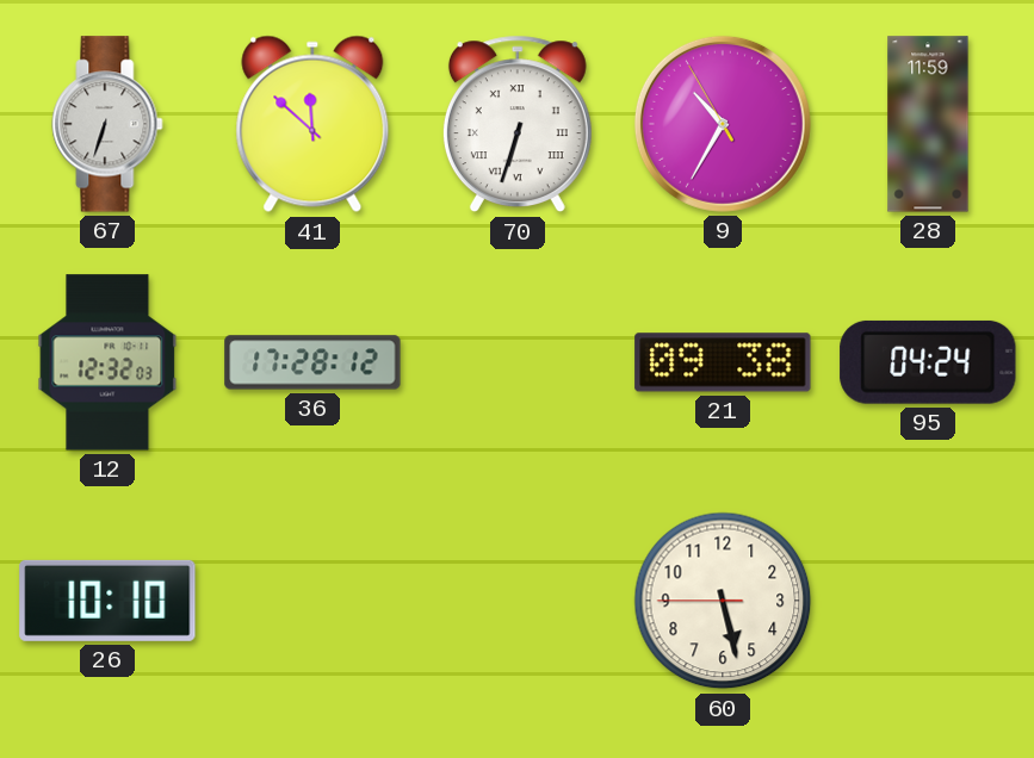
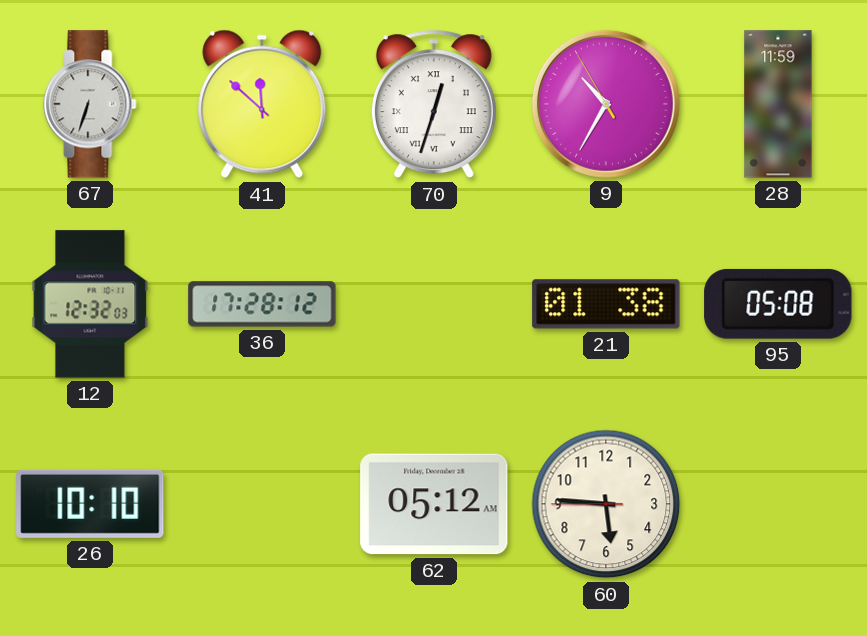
70: 6:33 -> 12:33 (434, 104)
21: 09:38 -> 01:38 (606, 304)
95: 04:24 -> 05:08 (778, 304)
62: none -> 05:12 (434, 504)
60: 5:27 -> 5:45 (606, 504)
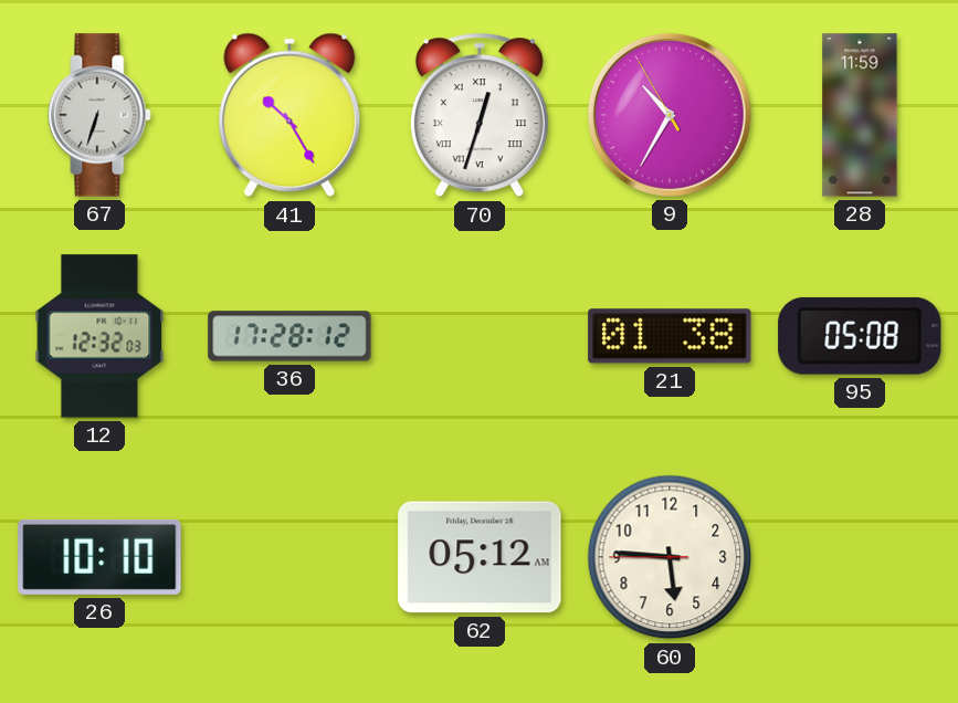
41: 11:52 -> 10:25 (289, 115)
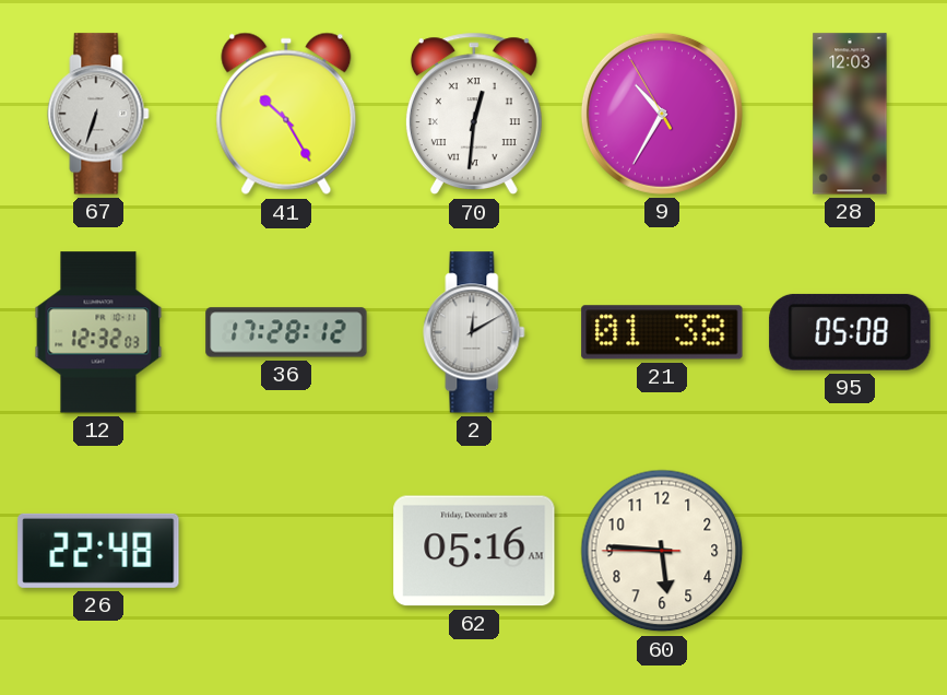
70: 12:33 -> 12:31 (474, 114)
28: 11:59 -> 12:03 (850, 114)
2: none -> 12:10 (474, 332)
26: 10:10 -> 22:48 (98, 551)
62: 05:12 -> 05:16 (474, 551)
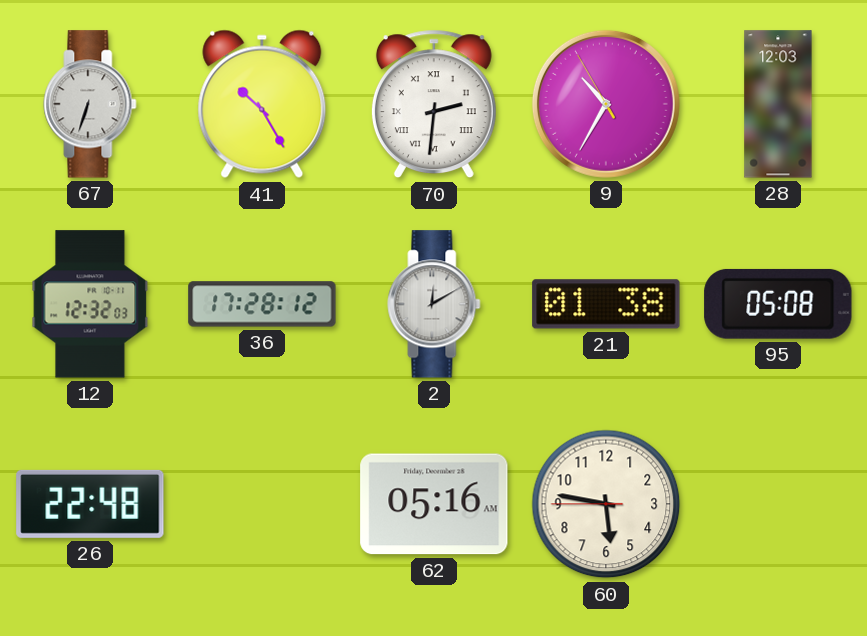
70: 12:31 -> 2:31 (434, 104)
60: 5:45 -> 5:46 (606, 504)
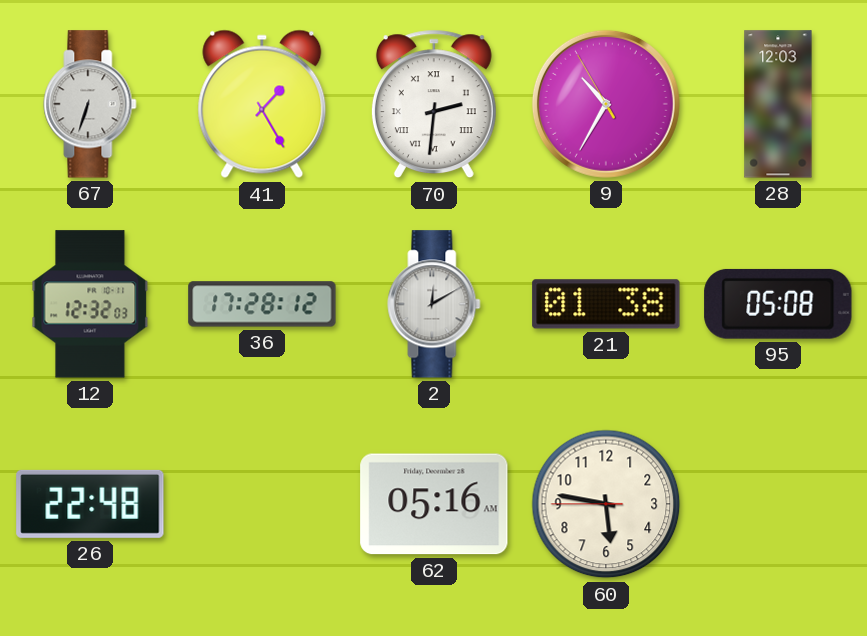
41: 10:25 -> 1:25 (262, 104)
